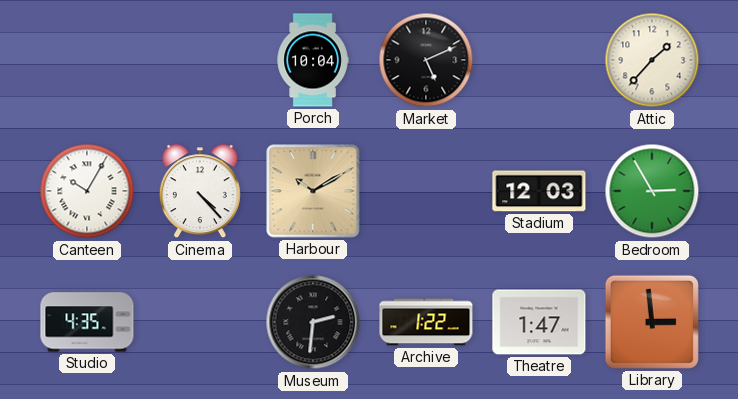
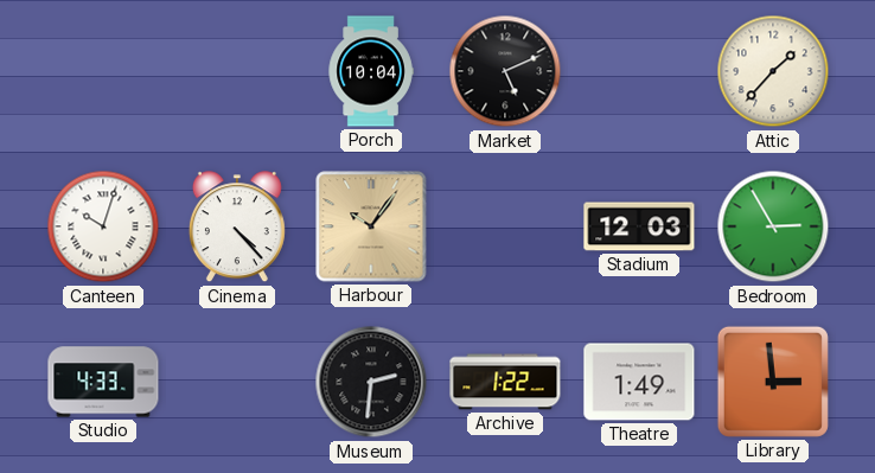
Canteen: 10:05 -> 10:03 (103, 226)
Harbour: 10:10 -> 10:06 (371, 226)
Studio: 4:35 -> 4:33 (103, 382)
Theatre: 1:47 -> 1:49 (639, 382)
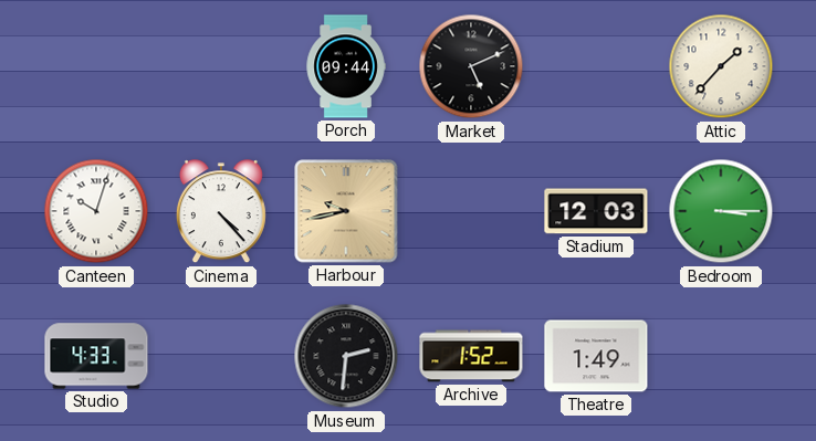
Porch: 10:04 -> 09:44 (346, 66)
Harbour: 10:06 -> 9:43 (346, 211)
Bedroom: 2:55 -> 3:15 (721, 211)
Archive: 1:22 -> 1:52 (471, 356)
Library: 2:59 -> none (773, 382)
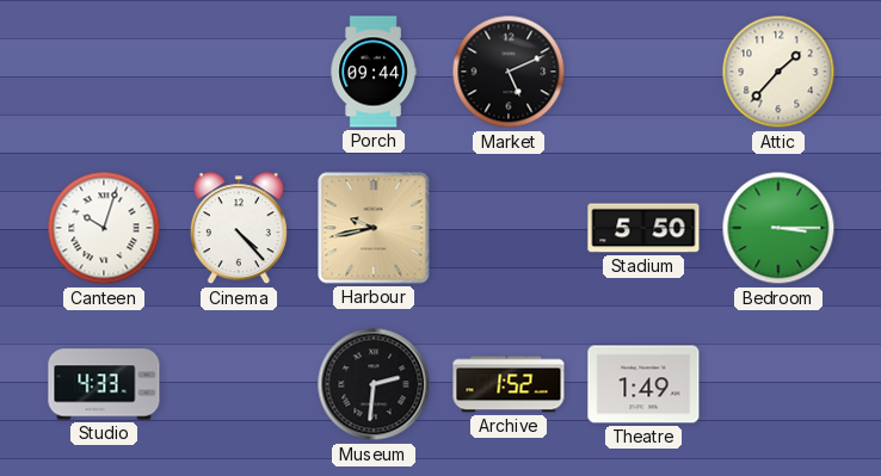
Stadium: 12:03 -> 5:50 (643, 228)
